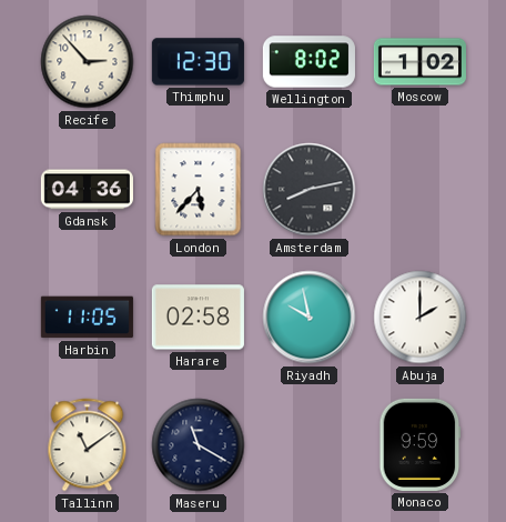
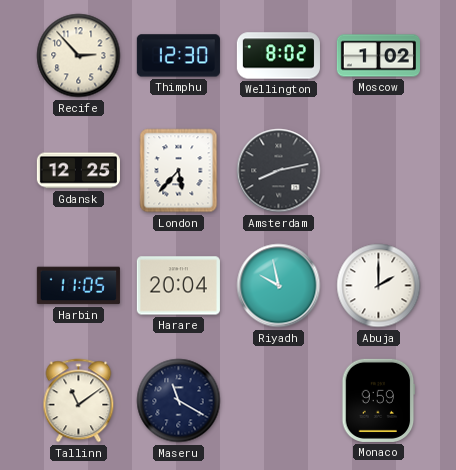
Gdansk: 04:36 -> 12:25 (78, 171)
Harare: 02:58 -> 20:04 (178, 286)
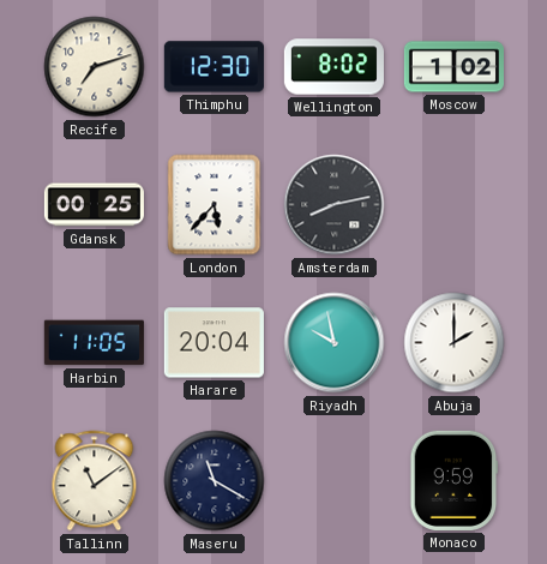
Recife: 2:53 -> 7:12 (95, 67)
Gdansk: 12:25 -> 00:25 (94, 205)
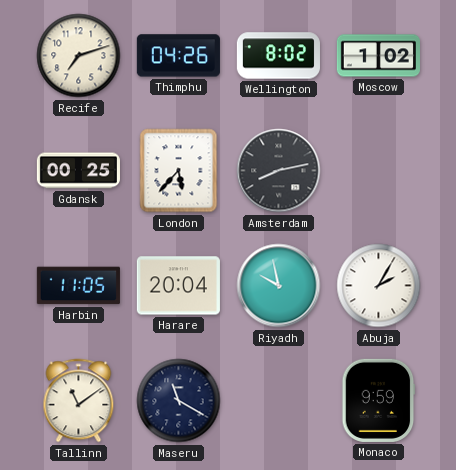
Thimphu: 12:30 -> 04:26 (178, 56)
Abuja: 2:00 -> 2:05 (379, 286)
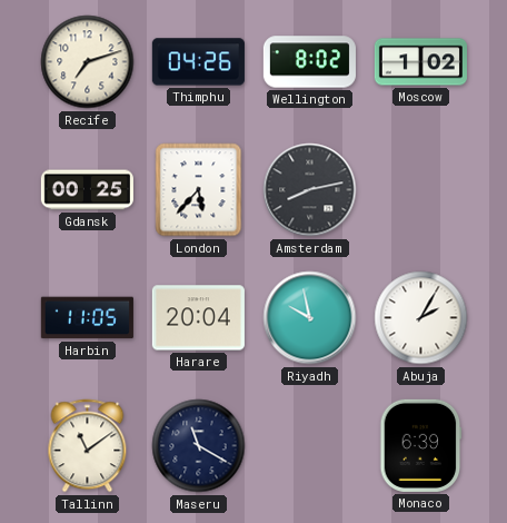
Monaco: 9:59 -> 6:39 (421, 445)
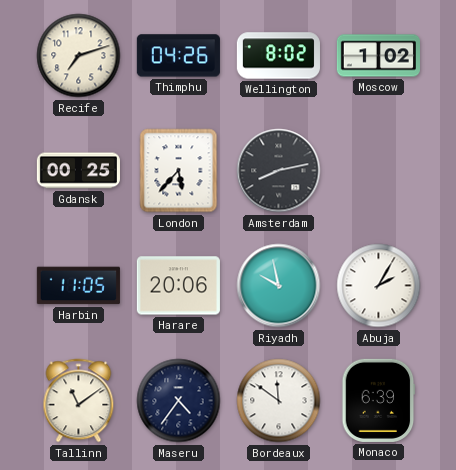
Harare: 20:04 -> 20:06 (178, 286)
Maseru: 11:20 -> 4:36 (179, 401)
Bordeaux: none -> 11:51 (279, 401)
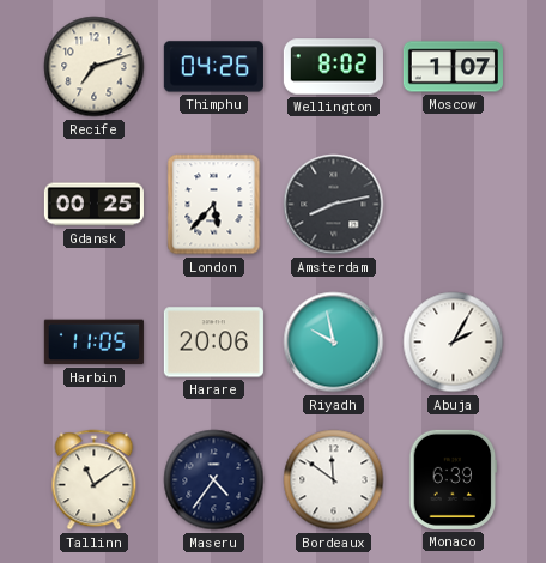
Moscow: 1:02 -> 1:07 (453, 67)
